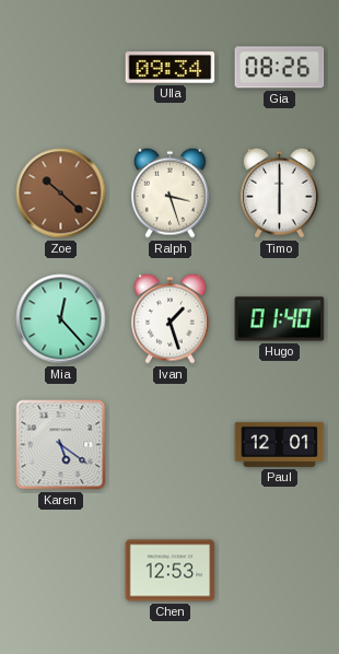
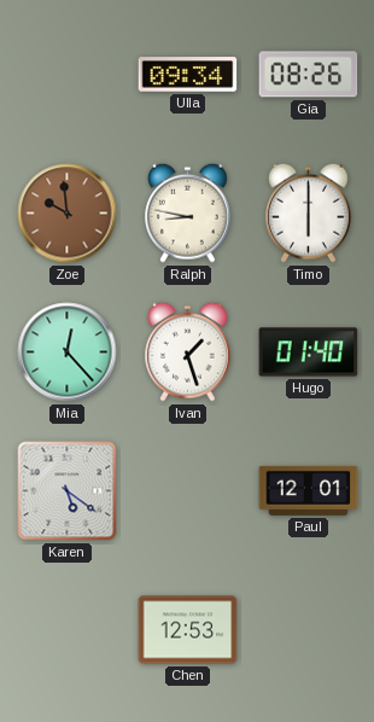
Zoe: 10:22 -> 9:59 (68, 214)
Ralph: 3:27 -> 8:47 (188, 212)
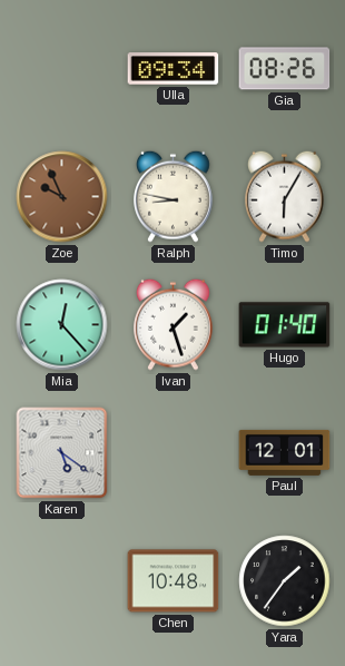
Zoe: 9:59 -> 9:56 (62, 197)
Timo: 6:00 -> 6:05 (285, 196)
Chen: 12:53 -> 10:48 (174, 581)
Yara: none -> 1:36 (285, 581)
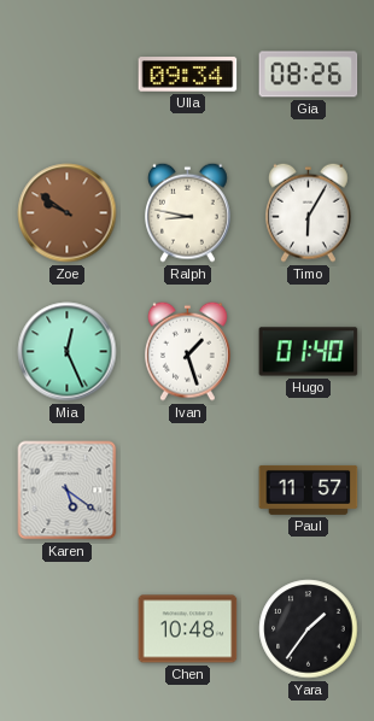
Zoe: 9:56 -> 9:51 (68, 213)
Mia: 12:23 -> 12:26 (68, 352)
Paul: 12:01 -> 11:57 (309, 490)
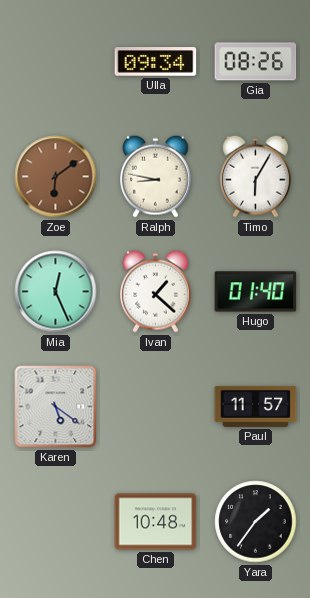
Zoe: 9:51 -> 6:09 (56, 177)
Ivan: 1:27 -> 1:22 (156, 291)
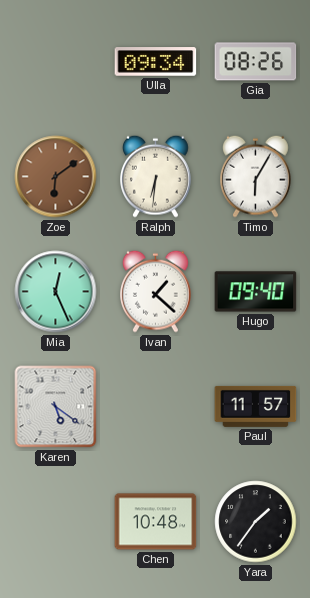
Ralph: 8:47 -> 6:31 (156, 176)
Hugo: 01:40 -> 09:40 (256, 292)
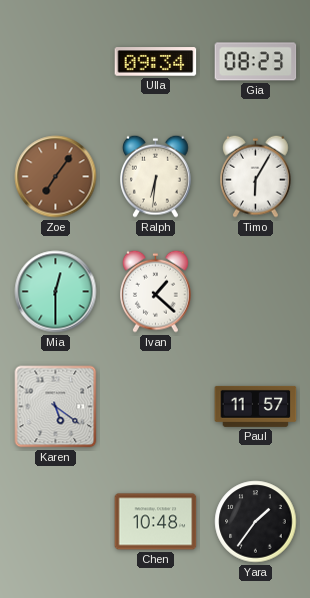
Gia: 08:26 -> 08:23 (256, 62)
Zoe: 6:09 -> 7:06 (56, 177)
Mia: 12:26 -> 12:30 (56, 292)
Hugo: 09:40 -> none (256, 292)
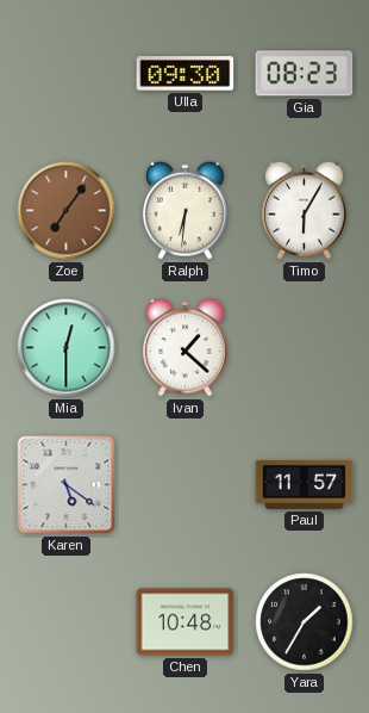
Ulla: 09:34 -> 09:30 (186, 74)
Yara: 1:36 -> 1:35 (305, 622)
